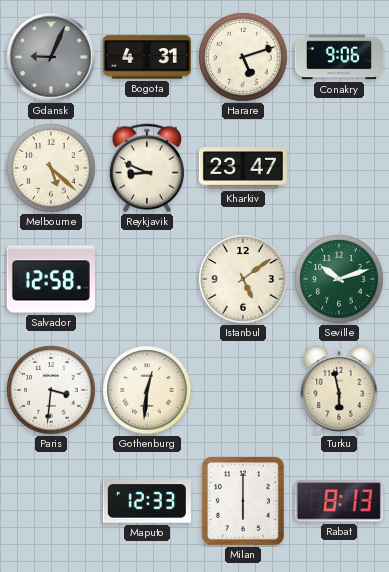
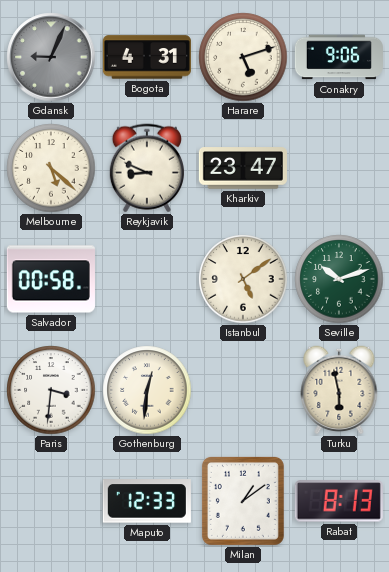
Salvador: 12:58 -> 00:58 (51, 279)
Milan: 6:00 -> 1:09 (243, 501)
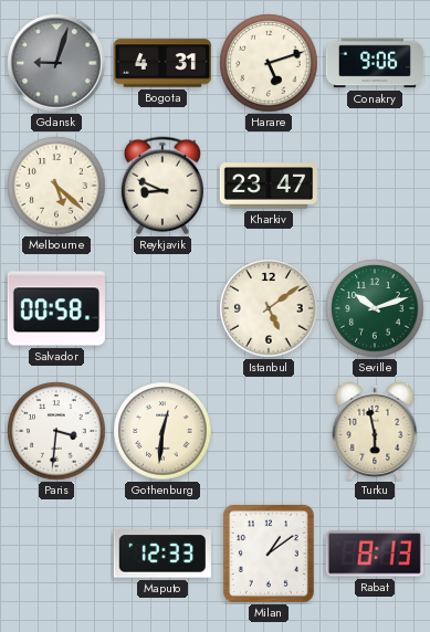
Gdansk: 9:04 -> 9:03 (56, 63)
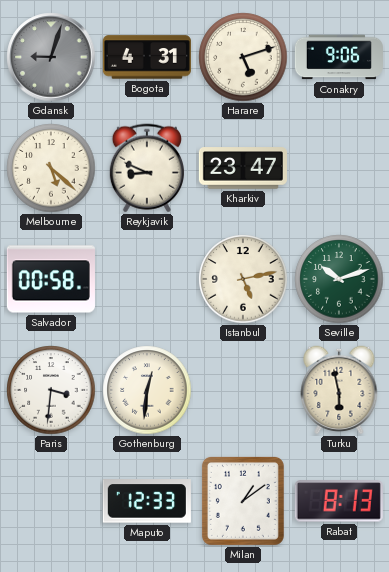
Istanbul: 5:09 -> 5:13 (243, 279)
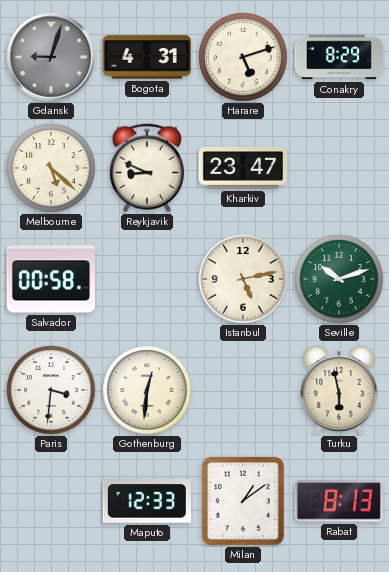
Conakry: 9:06 -> 8:29 (339, 57)
